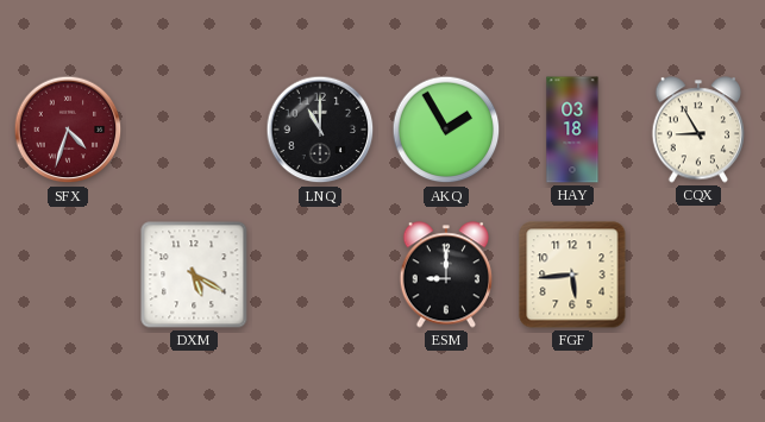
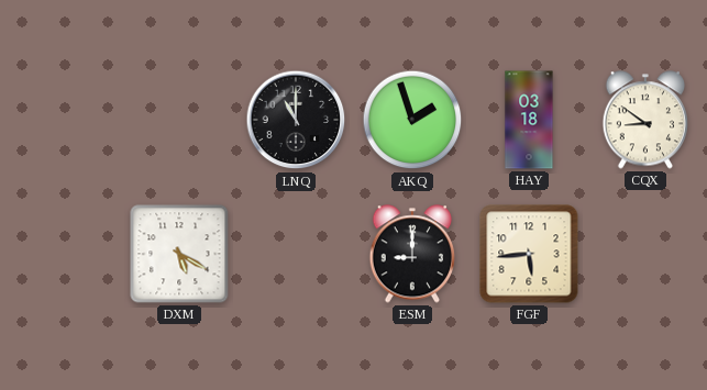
SFX: 4:33 -> none (68, 130)
AKQ: 1:55 -> 1:57 (412, 120)
CQX: 8:55 -> 8:51 (644, 120)
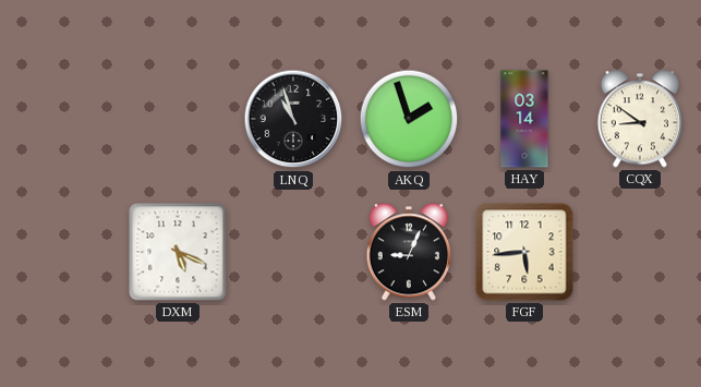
LNQ: 11:00 -> 10:57 (293, 119)
HAY: 03:18 -> 03:14 (524, 119)
DXM: 5:20 -> 5:19 (178, 252)
ESM: 9:00 -> 9:04 (408, 252)
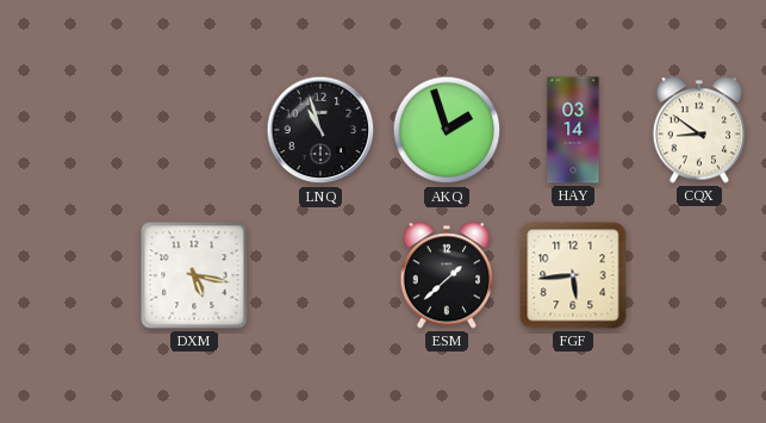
DXM: 5:19 -> 5:17 (194, 275)
ESM: 9:04 -> 1:38 (446, 275)
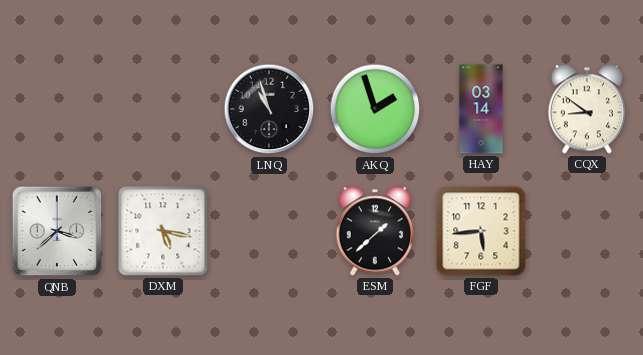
QNB: none -> 3:38 (57, 231)
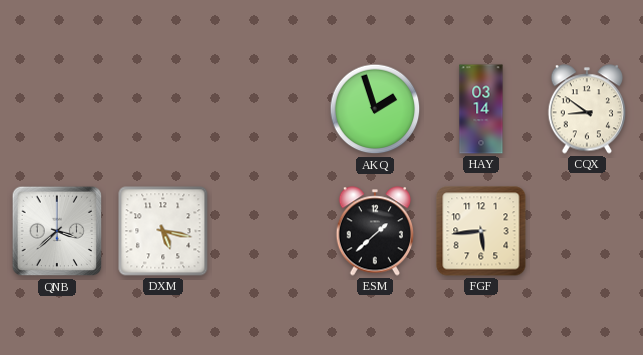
LNQ: 10:57 -> none (269, 109)
